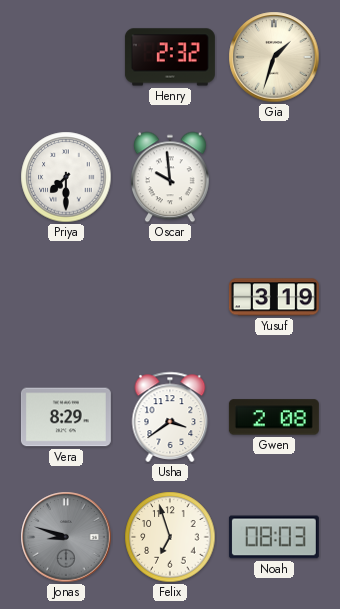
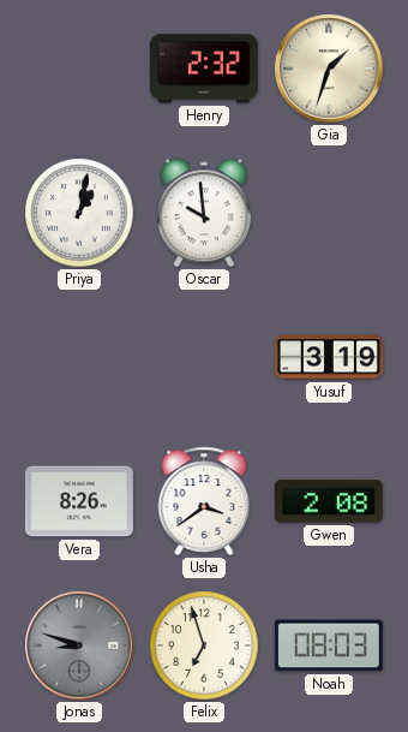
Priya: 7:30 -> 1:02 (79, 213)
Vera: 8:29 -> 8:26 (79, 501)
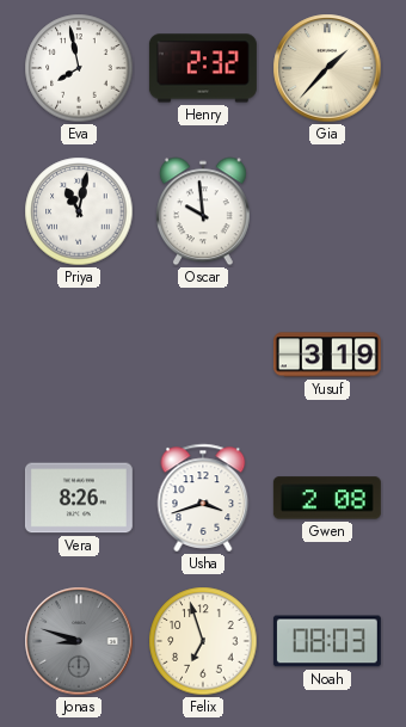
Eva: none -> 7:58 (79, 68)
Gia: 1:33 -> 1:37 (327, 68)
Priya: 1:02 -> 11:02 (79, 211)
Usha: 3:39 -> 3:42 (203, 498)
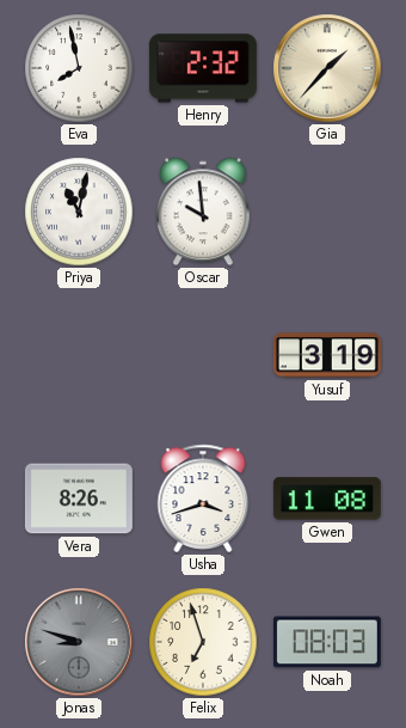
Gwen: 2:08 -> 11:08 (327, 498)
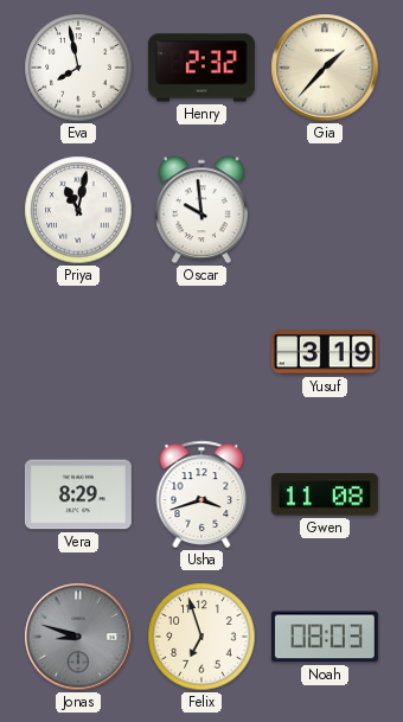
Vera: 8:26 -> 8:29 (78, 494)
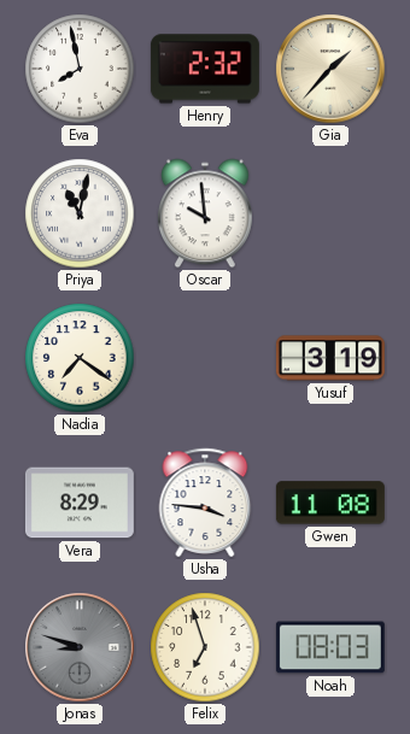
Nadia: none -> 7:21 (80, 358)
Usha: 3:42 -> 3:46 (205, 503)
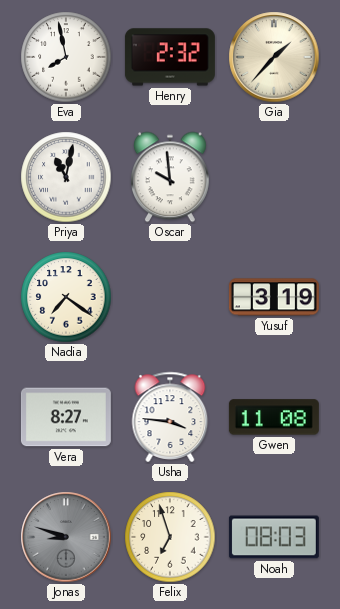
Vera: 8:29 -> 8:27 (66, 417)
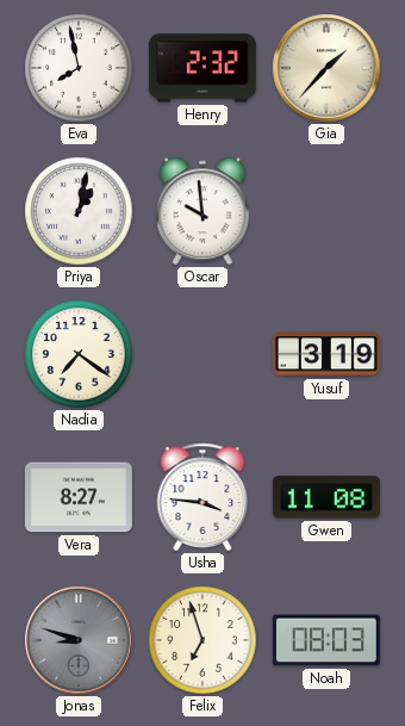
Priya: 11:02 -> 1:02 (79, 211)
